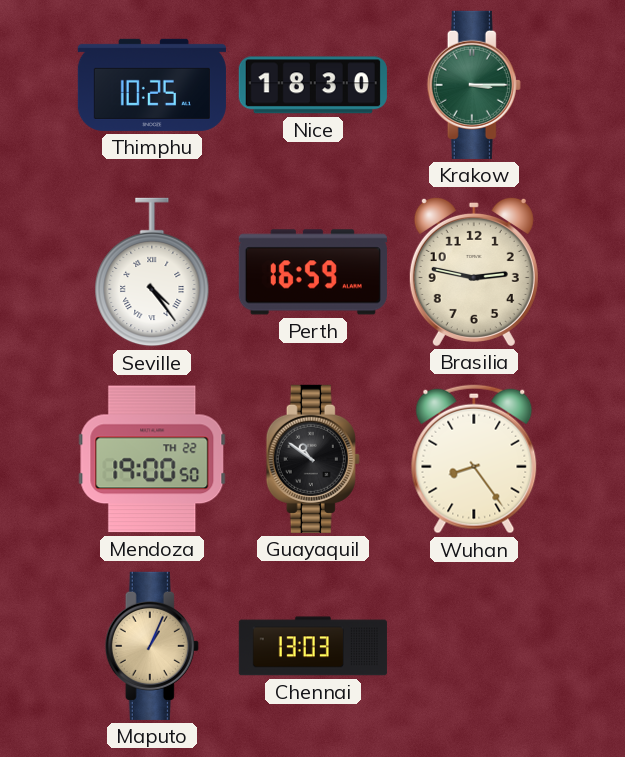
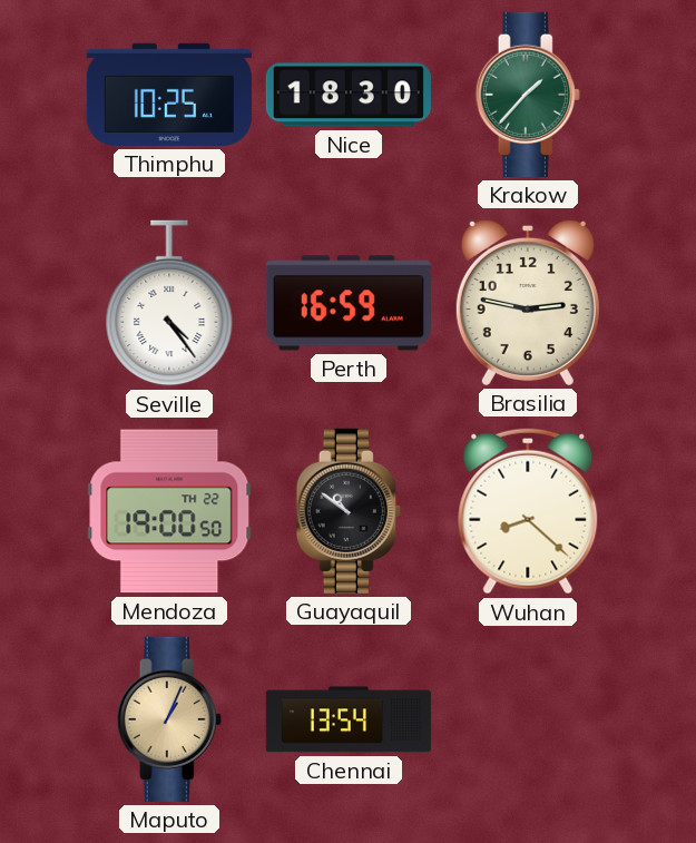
Krakow: 3:15 -> 1:37 (528, 95)
Wuhan: 8:24 -> 8:22 (528, 511)
Chennai: 13:03 -> 13:54 (349, 719)
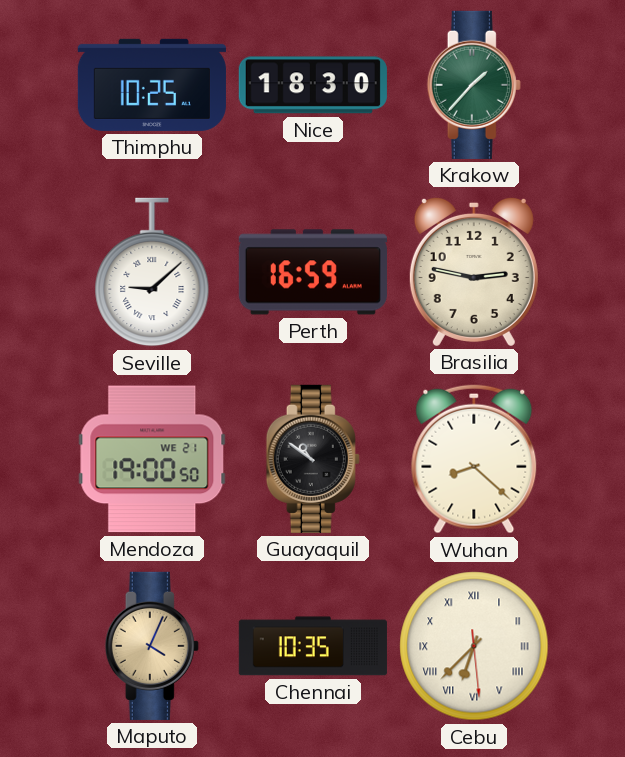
Seville: 4:24 -> 9:08 (152, 272)
Mendoza date: TH 22 -> WE 21 (152, 459)
Maputo: 1:04 -> 4:04 (152, 646)
Chennai: 13:54 -> 10:35 (313, 646)
Cebu: none -> 6:37 (474, 646)
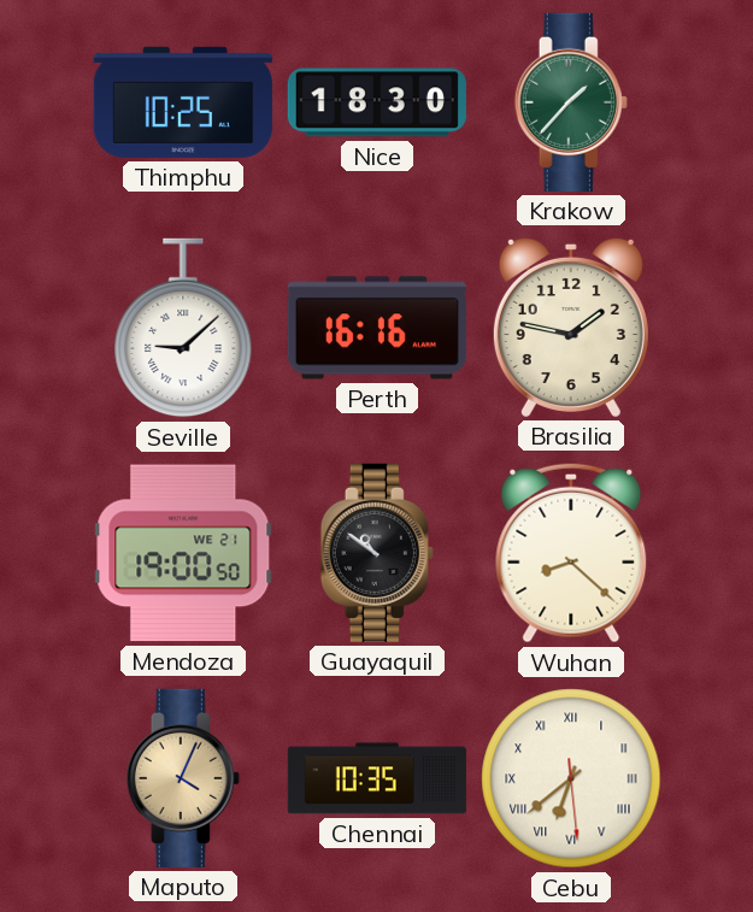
Perth: 16:59 -> 16:16 (377, 328)
Brasilia: 2:47 -> 1:47 (571, 326)
Cebu: 6:37 -> 6:38 (571, 778)
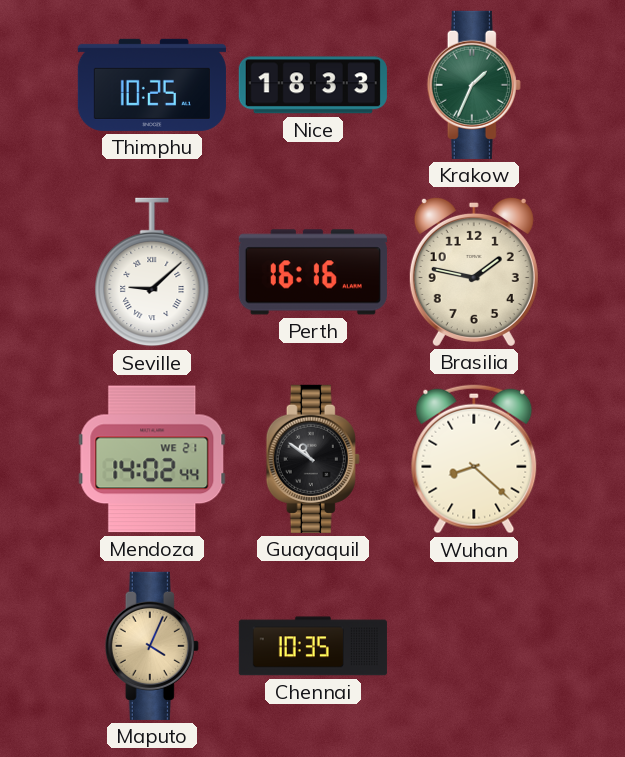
Nice: 18:30 -> 18:33 (313, 85)
Krakow: 1:37 -> 1:34 (474, 85)
Mendoza: 19:00 -> 14:02 (152, 459)
Cebu: 6:38 -> none (571, 778)
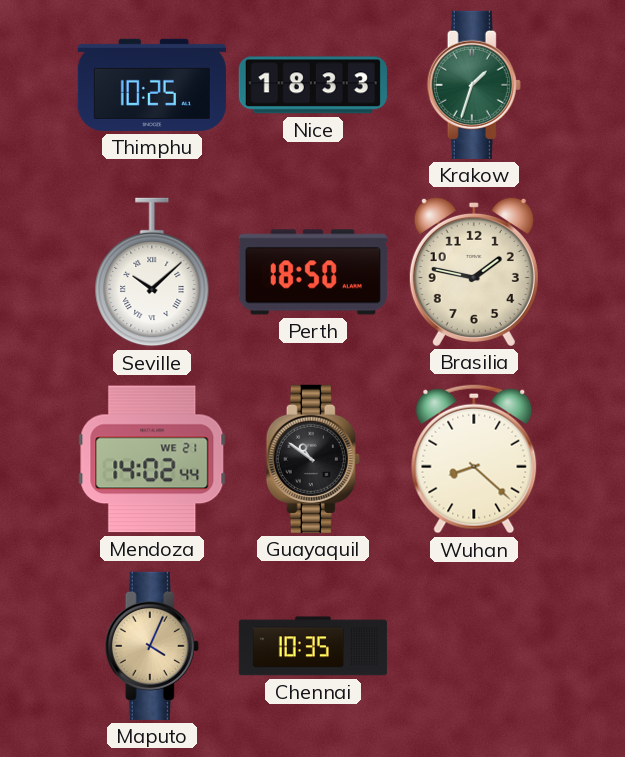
Krakow: 1:34 -> 1:33 (474, 85)
Seville: 9:08 -> 10:08 (152, 272)
Perth: 16:16 -> 18:50 (313, 272)
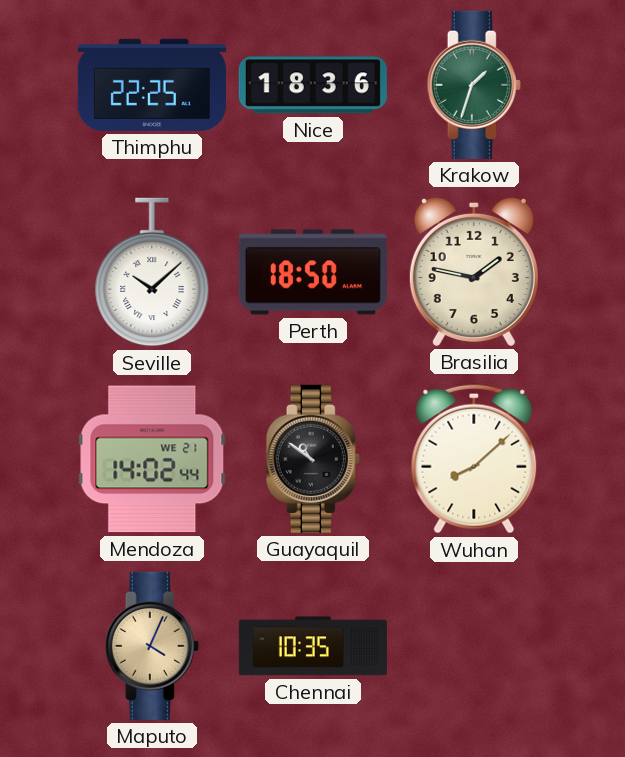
Thimphu: 10:25 -> 22:25 (152, 85)
Nice: 18:33 -> 18:36 (313, 85)
Wuhan: 8:22 -> 8:08 (474, 459)
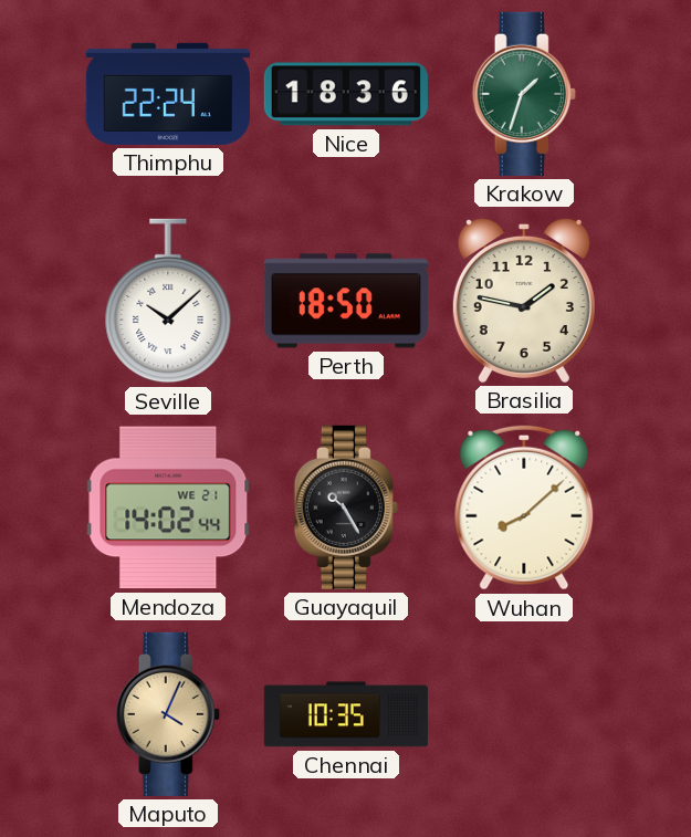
Thimphu: 22:25 -> 22:24 (168, 94)
Guayaquil: 10:51 -> 10:25 (346, 508)
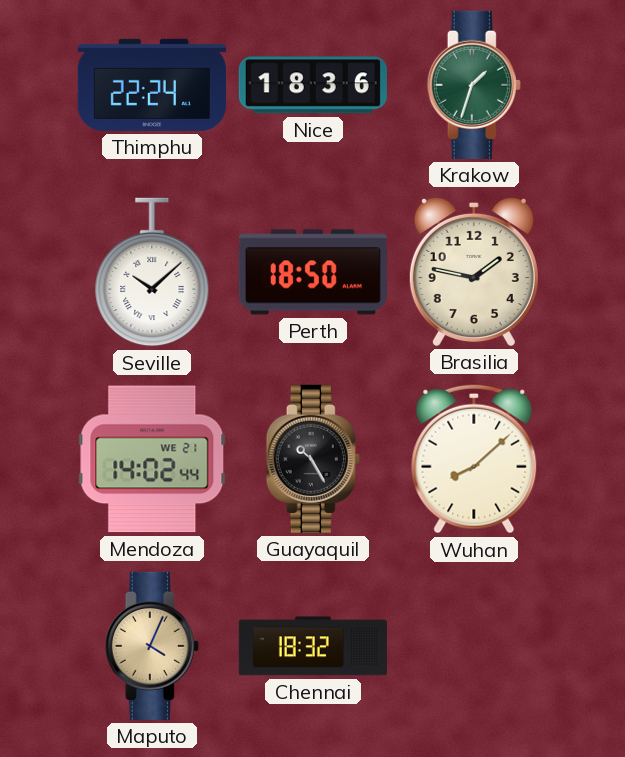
Chennai: 10:35 -> 18:32 (313, 646)
